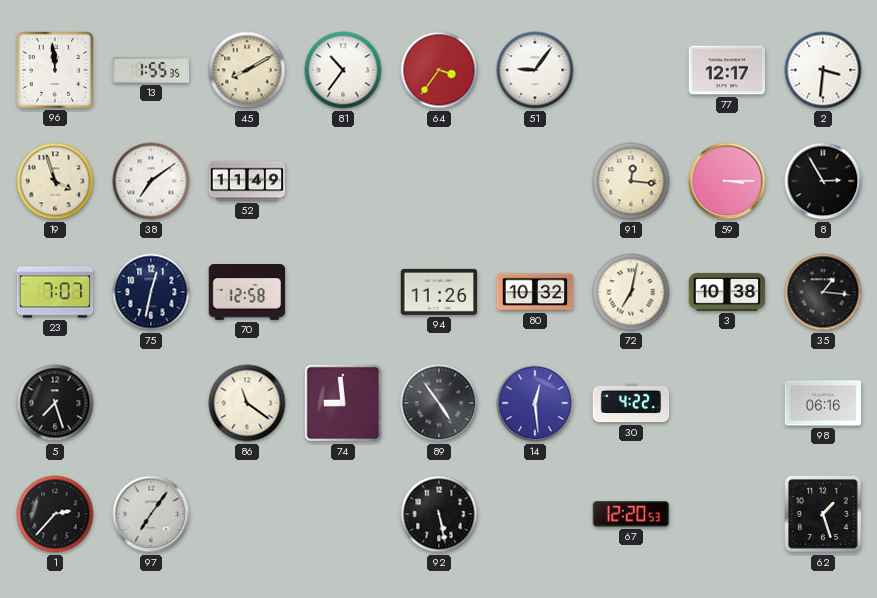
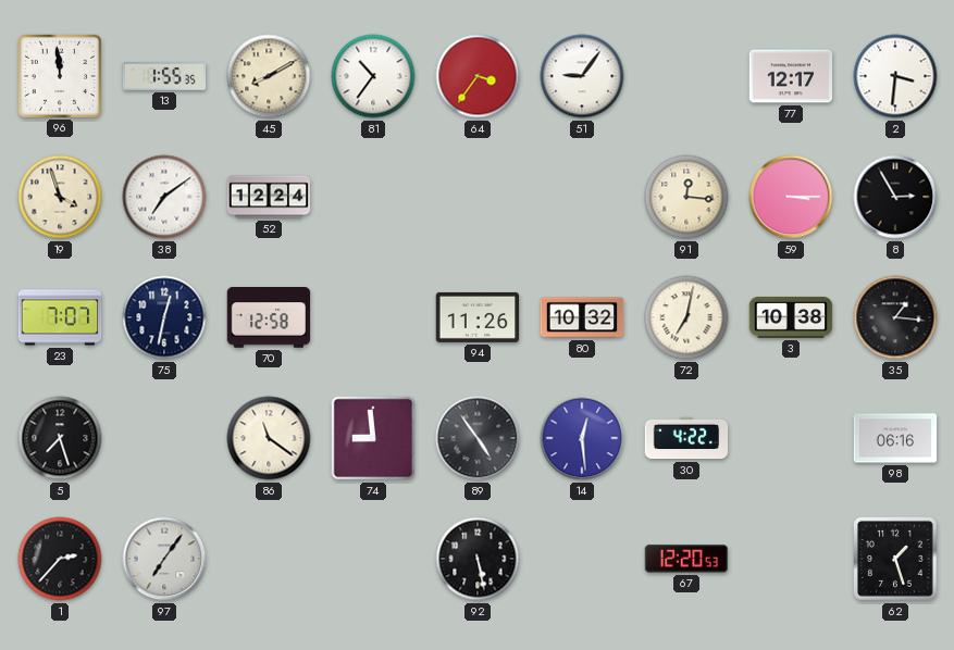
52: 11:49 -> 12:24 (269, 197)
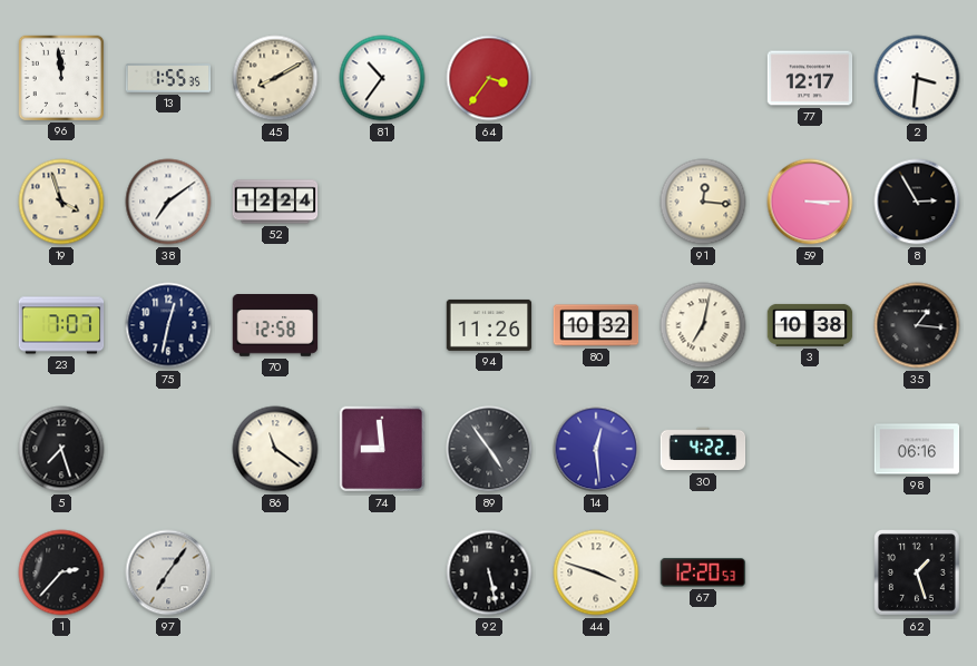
51: 9:06 -> none (582, 76)
44: none -> 3:48 (596, 572)
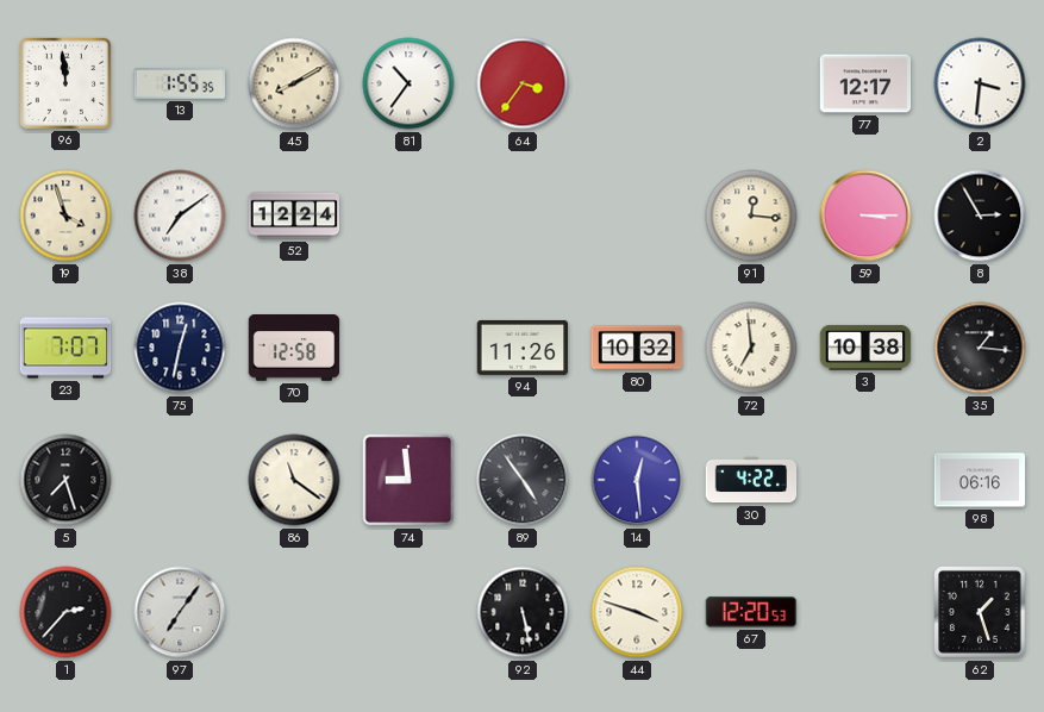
72: 7:02 -> 6:59 (751, 348)
